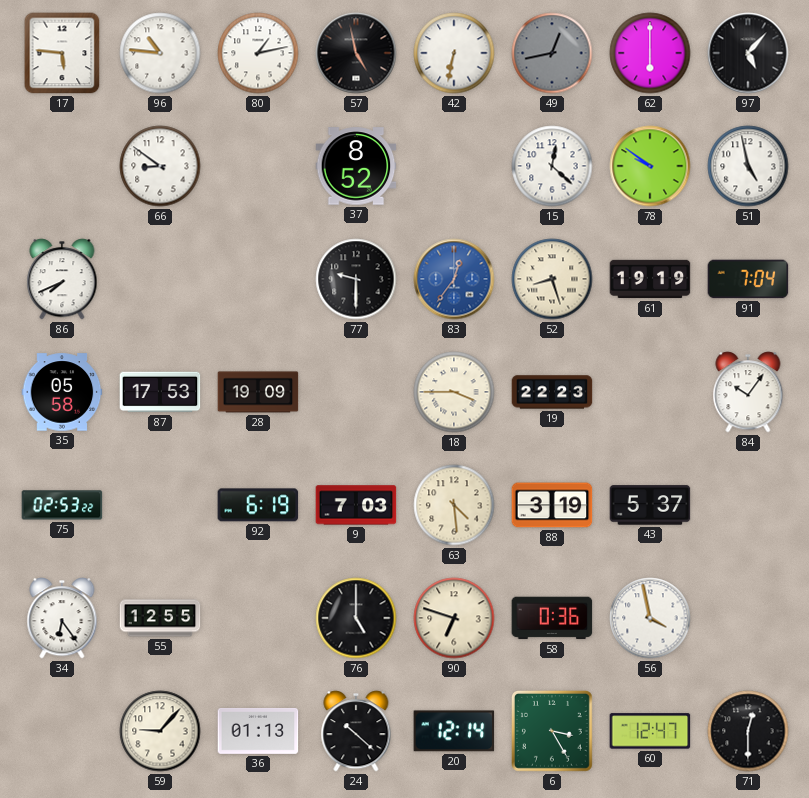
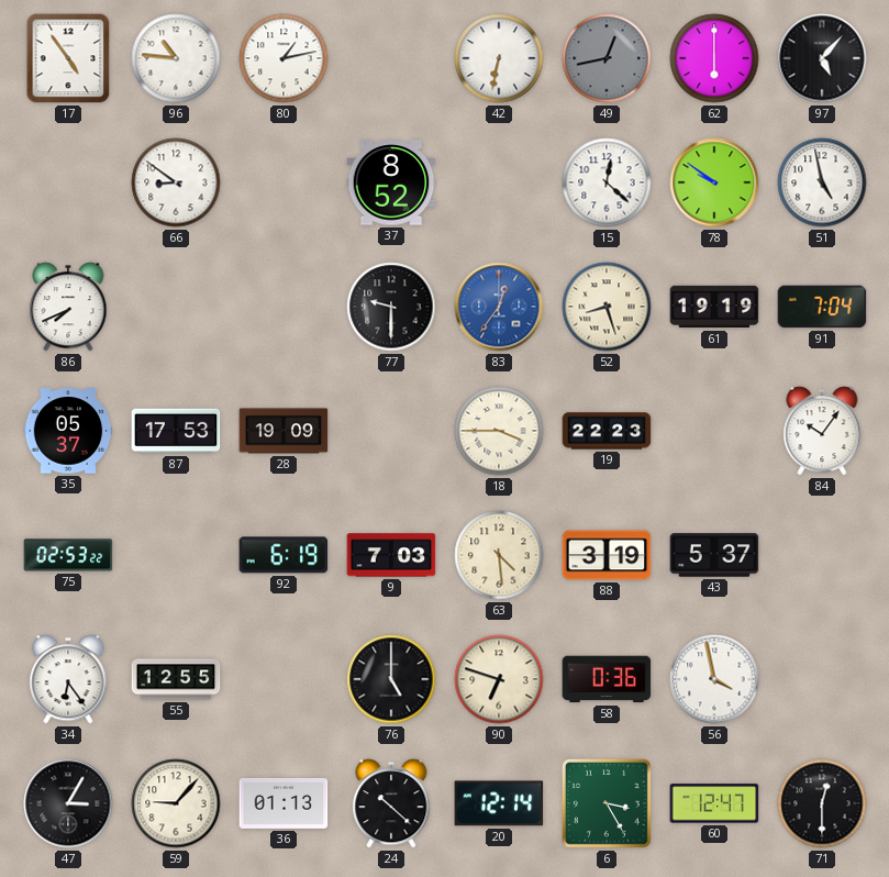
17: 5:46 -> 4:54 (68, 58)
57: 4:58 -> none (356, 53)
35: 05:58 -> 05:37 (68, 431)
47: none -> 3:05 (68, 803)
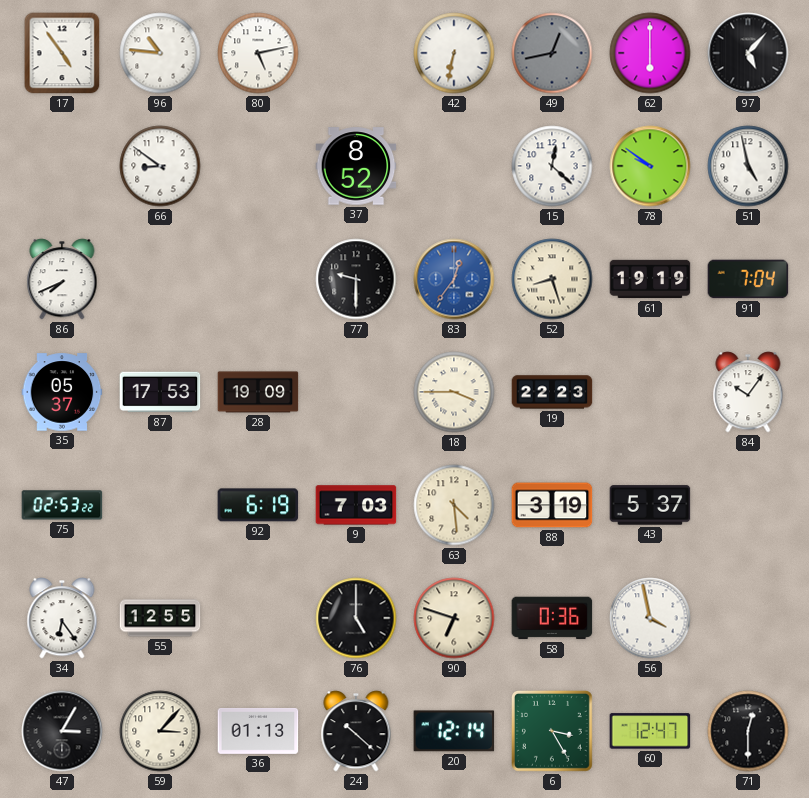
80: 1:13 -> 5:13 (258, 53)
59: 9:07 -> 3:07 (160, 731)
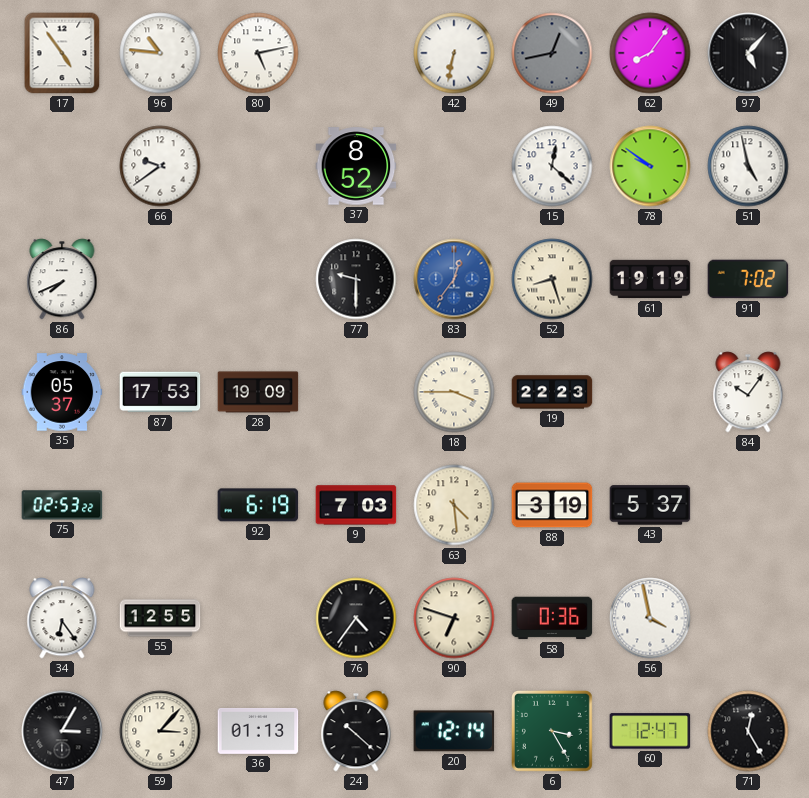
62: 6:00 -> 8:06 (650, 53)
66: 8:51 -> 9:39 (160, 166)
91: 7:04 -> 7:02 (748, 279)
76: 5:00 -> 4:36 (356, 618)
71: 12:30 -> 12:25 (748, 731)
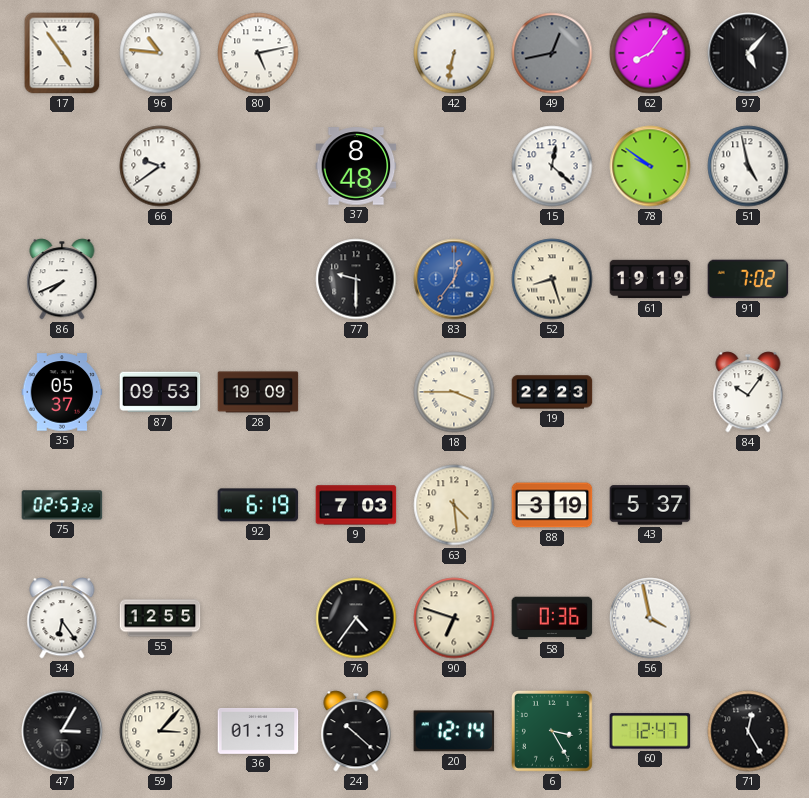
37: 8:52 -> 8:48 (356, 166)
87: 17:53 -> 09:53 (160, 392)
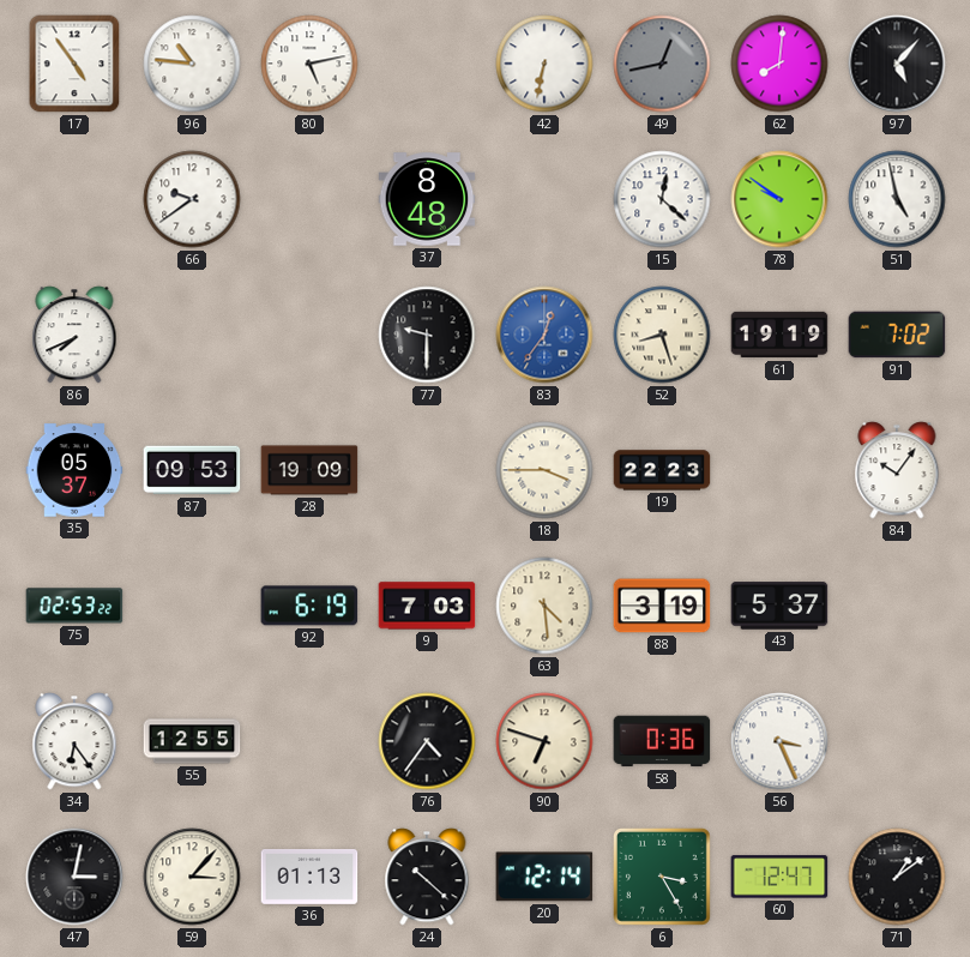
62: 8:06 -> 8:01 (779, 64)
56: 3:58 -> 3:26 (779, 741)
47: 3:05 -> 3:02 (74, 877)
71: 12:25 -> 1:09 (897, 877)
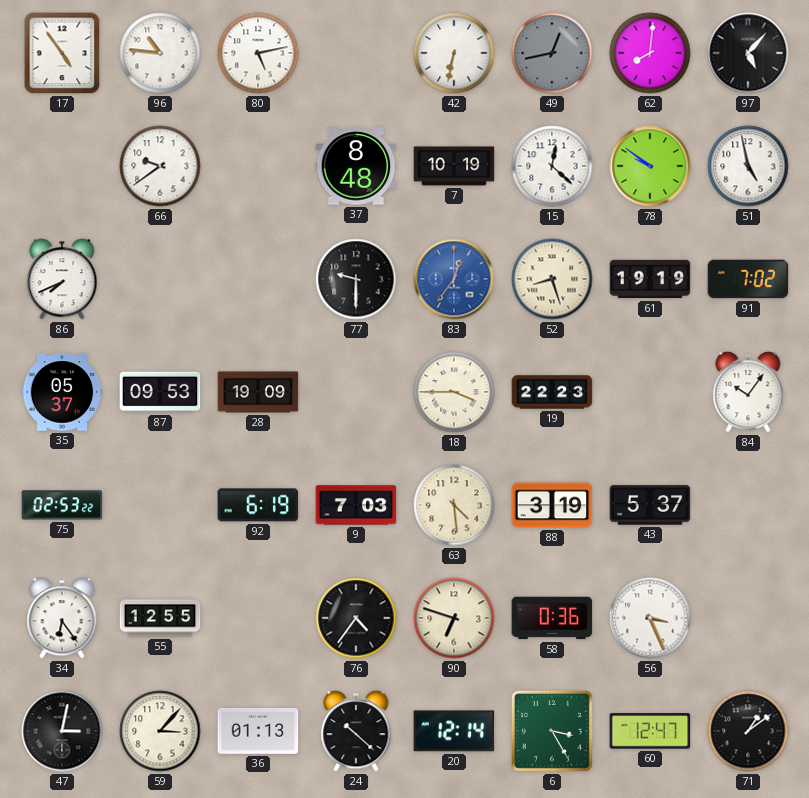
7: none -> 10:19 (454, 166)
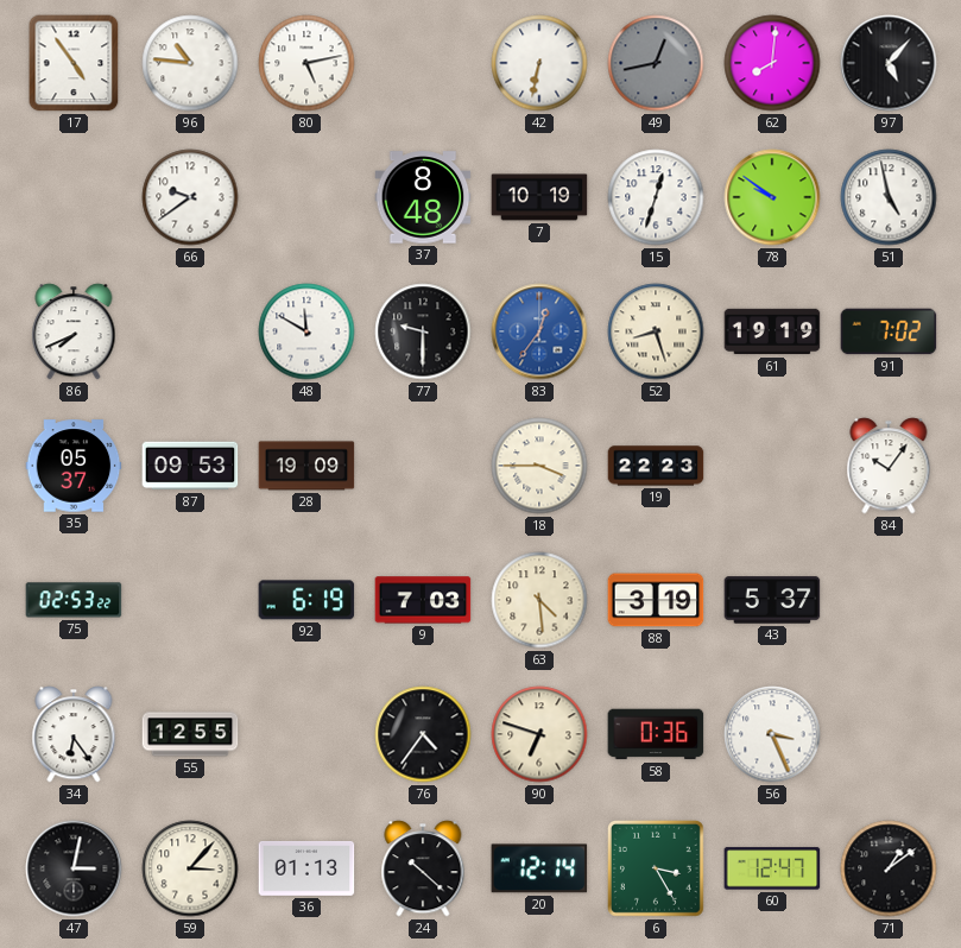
15: 12:22 -> 12:33 (656, 197)
48: none -> 11:50 (306, 331)
